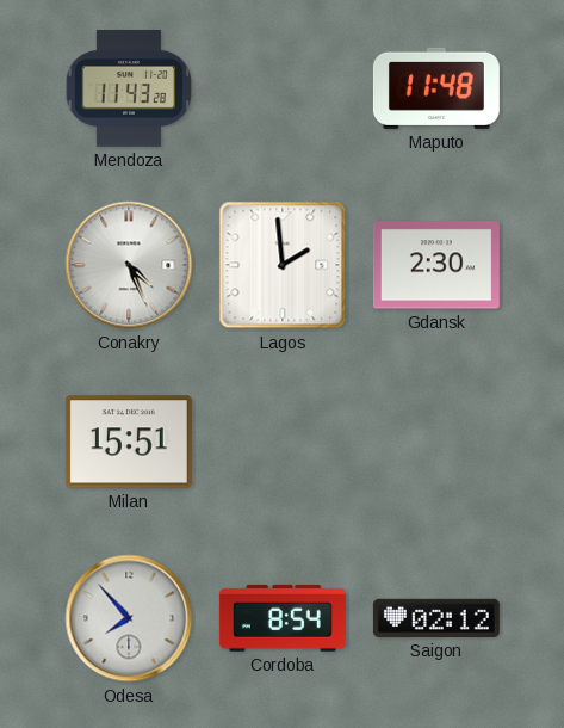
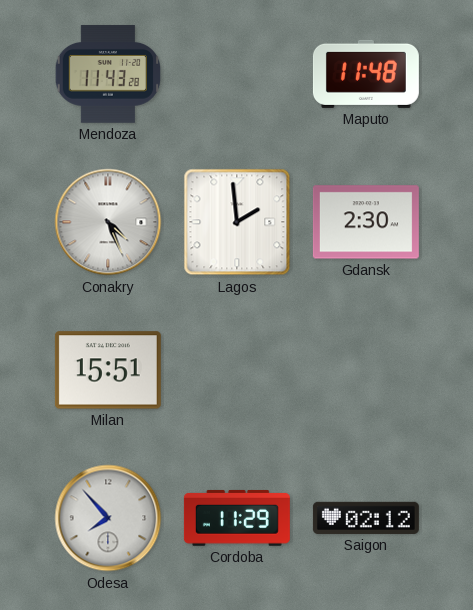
Cordoba: 8:54 -> 11:29 (237, 518)
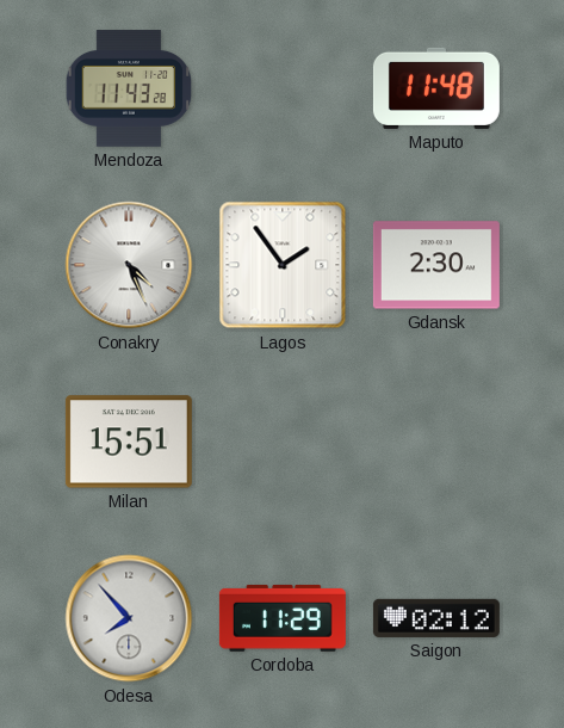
Lagos: 1:59 -> 1:54 (283, 265)
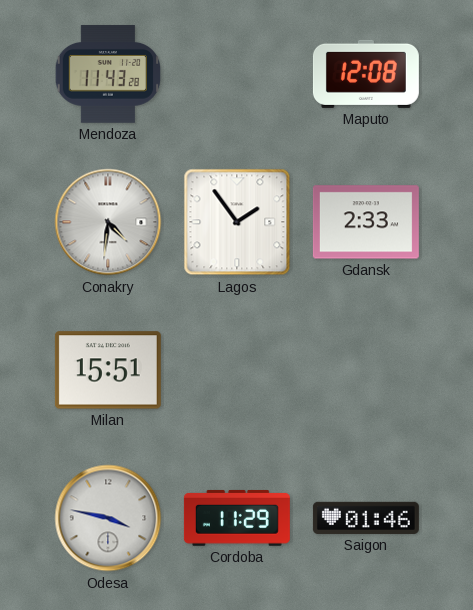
Maputo: 11:48 -> 12:08 (366, 74)
Conakry: 4:26 -> 4:31 (108, 222)
Gdansk: 2:30 -> 2:33 (366, 222)
Odesa: 7:53 -> 3:47 (108, 518)
Saigon: 02:12 -> 01:46 (366, 518)
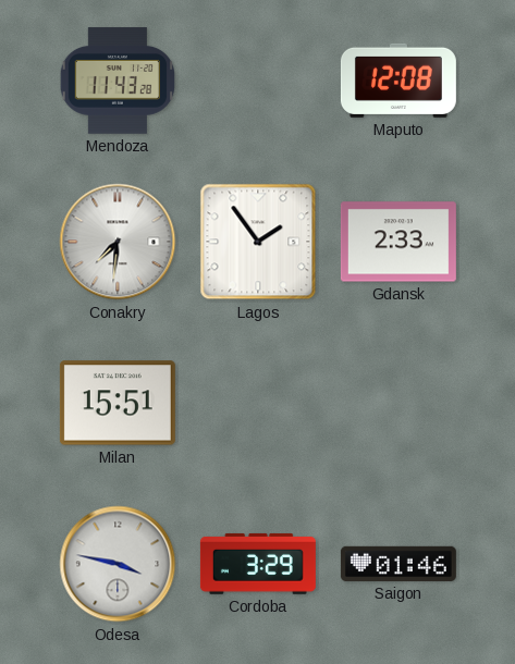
Conakry: 4:31 -> 7:31 (118, 242)
Cordoba: 11:29 -> 3:29 (258, 564)
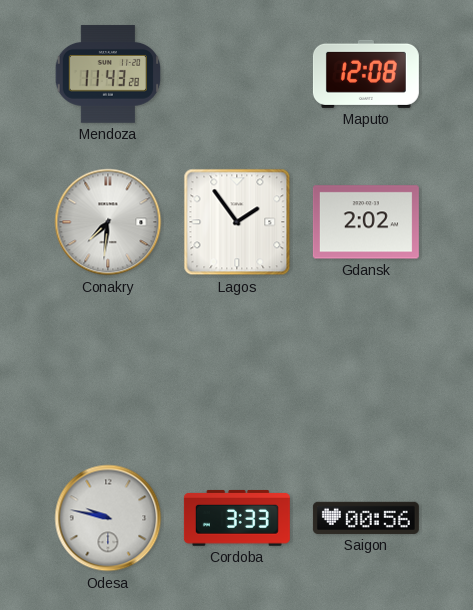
Gdansk: 2:33 -> 2:02 (366, 222)
Milan: 15:51 -> none (118, 403)
Odesa: 3:47 -> 9:47 (108, 518)
Cordoba: 3:29 -> 3:33 (237, 518)
Saigon: 01:46 -> 00:56 (366, 518)
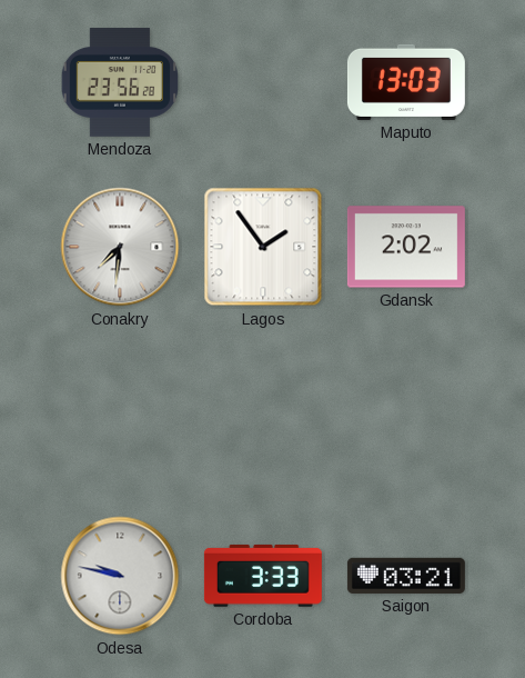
Mendoza: 11:43 -> 23:56 (119, 82)
Maputo: 12:08 -> 13:03 (406, 82)
Saigon: 00:56 -> 03:21 (406, 576)
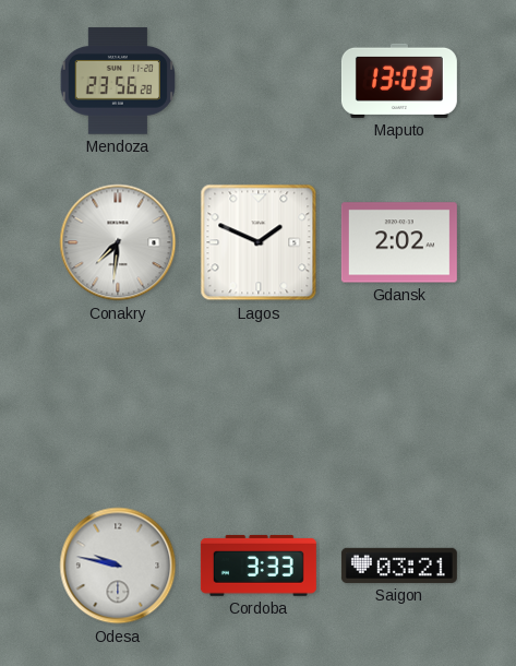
Lagos: 1:54 -> 1:49 (259, 242)
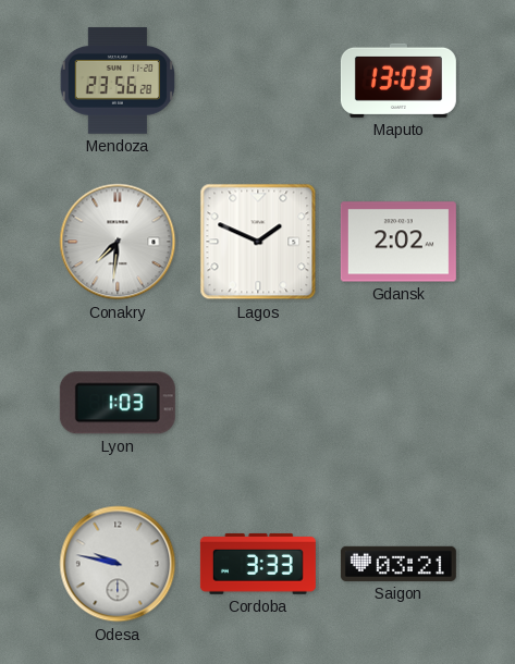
Lyon: none -> 1:03 (118, 403)
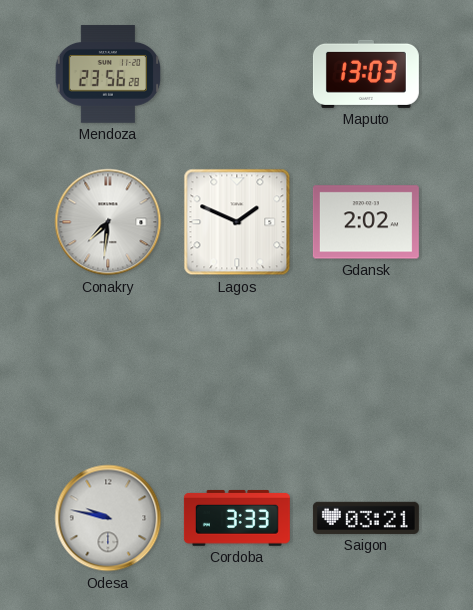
Lyon: 1:03 -> none (118, 403)
